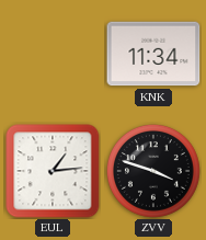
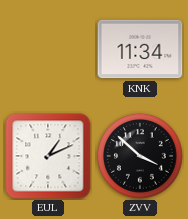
EUL: 1:14 -> 1:11 (48, 156)
ZVV: 3:48 -> 3:52 (140, 156)
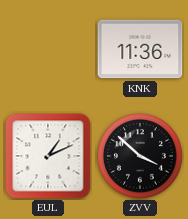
KNK: 11:34 -> 11:36 (140, 49)
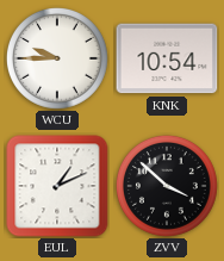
WCU: none -> 9:45 (57, 58)
KNK: 11:36 -> 10:54 (167, 58)
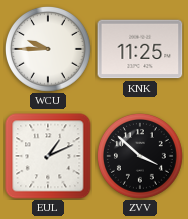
KNK: 10:54 -> 11:25 (140, 49)
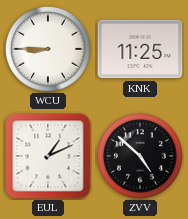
WCU: 9:45 -> 8:45 (48, 49)
ZVV: 3:52 -> 4:52 (140, 156)
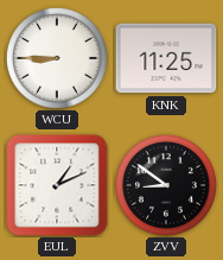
ZVV: 4:52 -> 8:51 (166, 185)
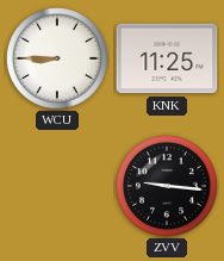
EUL: 1:11 -> none (57, 185)
ZVV: 8:51 -> 9:16 (167, 186)
